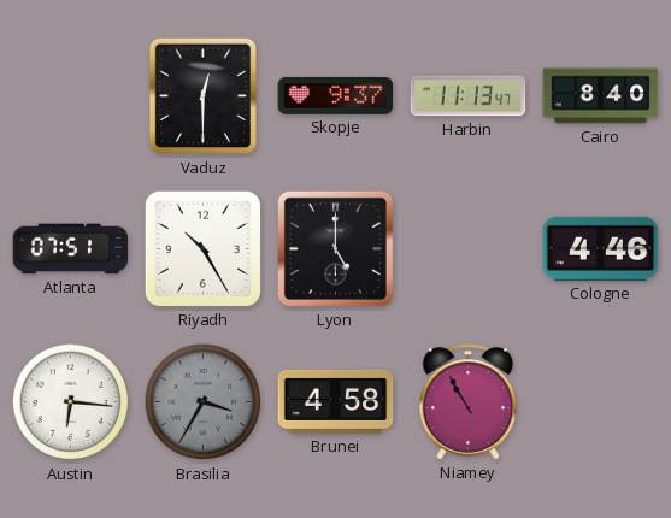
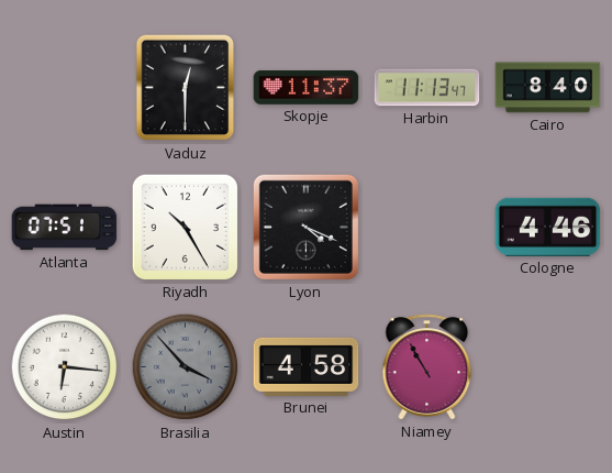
Skopje: 9:37 -> 11:37 (307, 87)
Lyon: 5:00 -> 4:19 (305, 227)
Brasilia: 3:35 -> 3:53 (186, 367)
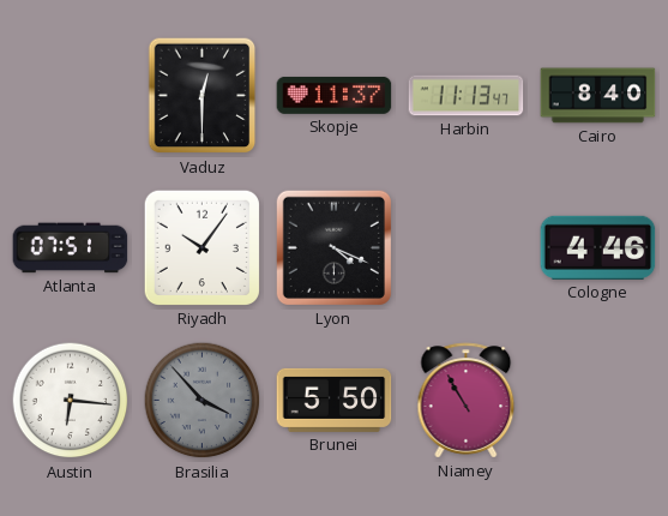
Riyadh: 10:25 -> 10:06 (201, 247)
Brunei: 4:58 -> 5:50 (335, 400)
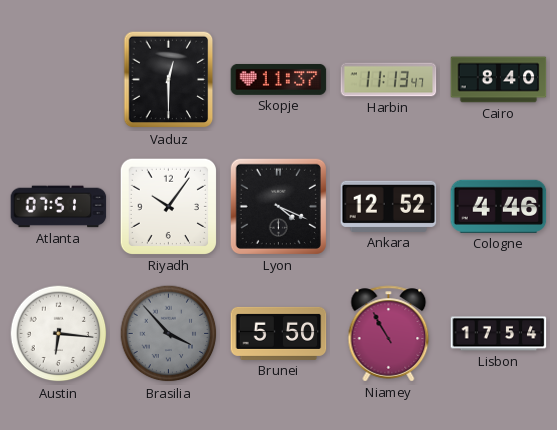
Ankara: none -> 12:52 (389, 206)
Lisbon: none -> 17:54 (499, 334)
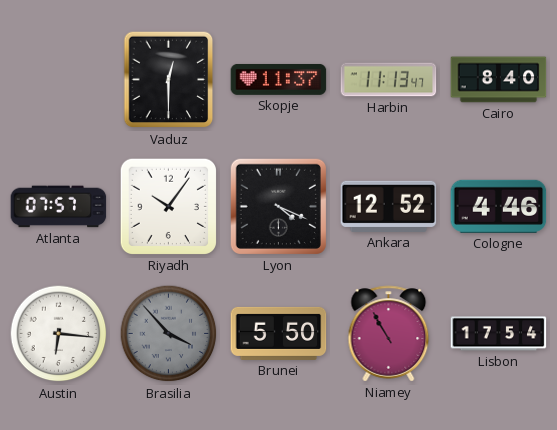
Atlanta: 07:51 -> 07:57 (59, 207)
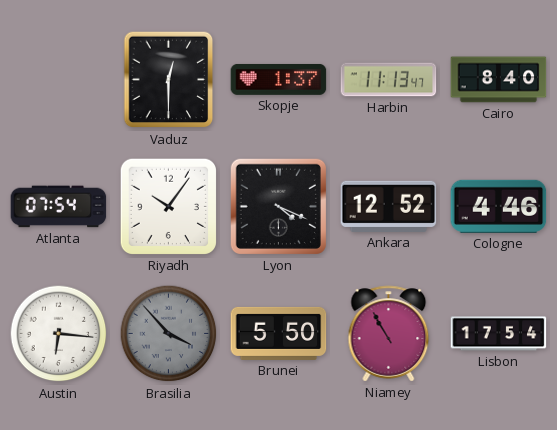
Skopje: 11:37 -> 1:37 (279, 79)
Atlanta: 07:57 -> 07:54 (59, 207)
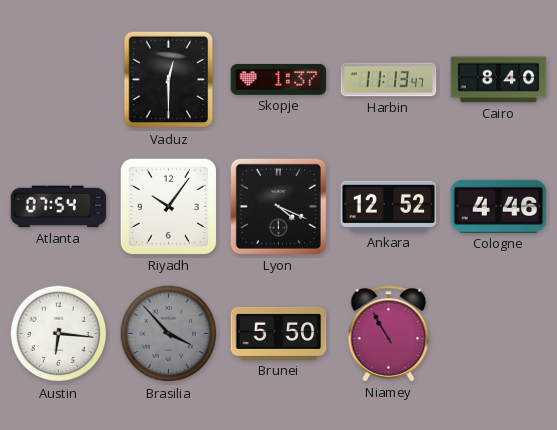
Lisbon: 17:54 -> none (499, 334)
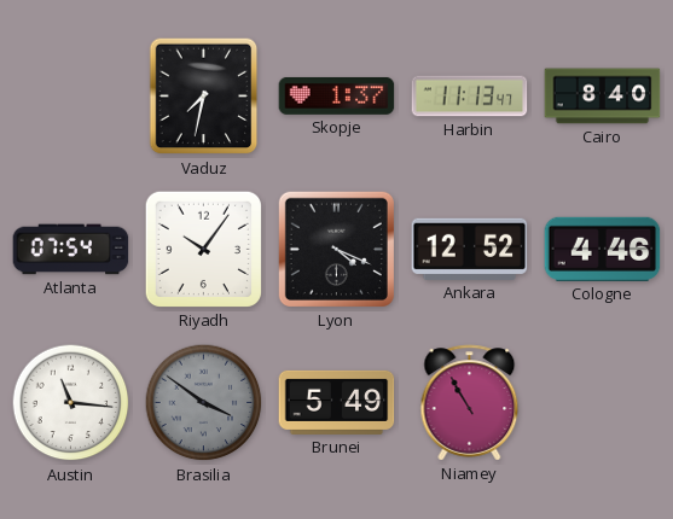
Vaduz: 12:30 -> 7:32 (204, 97)
Austin: 6:16 -> 11:16 (71, 403)
Brasilia: 3:53 -> 3:51 (204, 403)
Brunei: 5:50 -> 5:49 (337, 402)
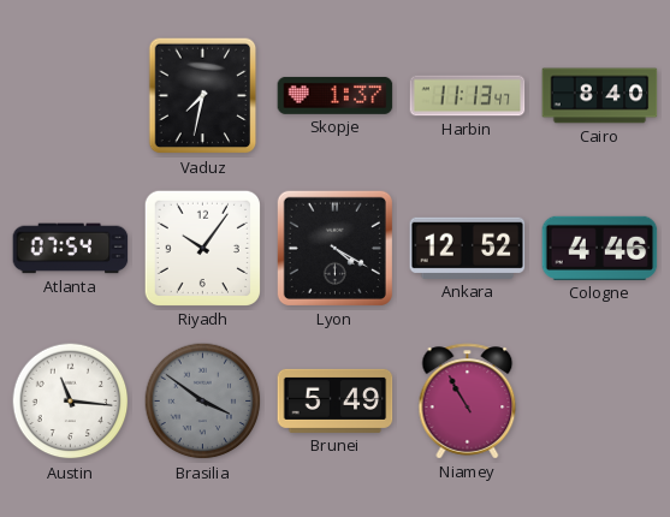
Lyon: 4:19 -> 4:20 (334, 248)
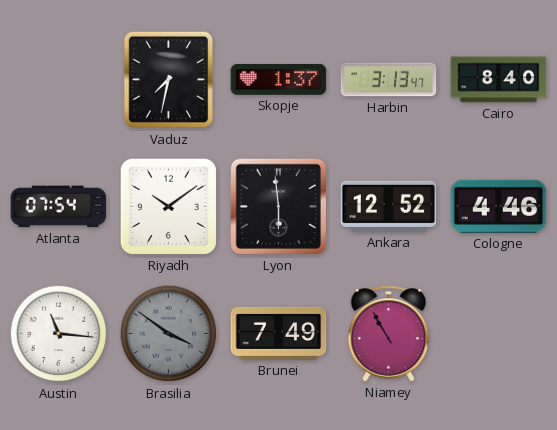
Harbin: 11:13 -> 3:13 (389, 80)
Riyadh: 10:06 -> 10:09 (168, 206)
Lyon: 4:20 -> 5:59 (278, 206)
Brunei: 5:49 -> 7:49 (279, 333)
